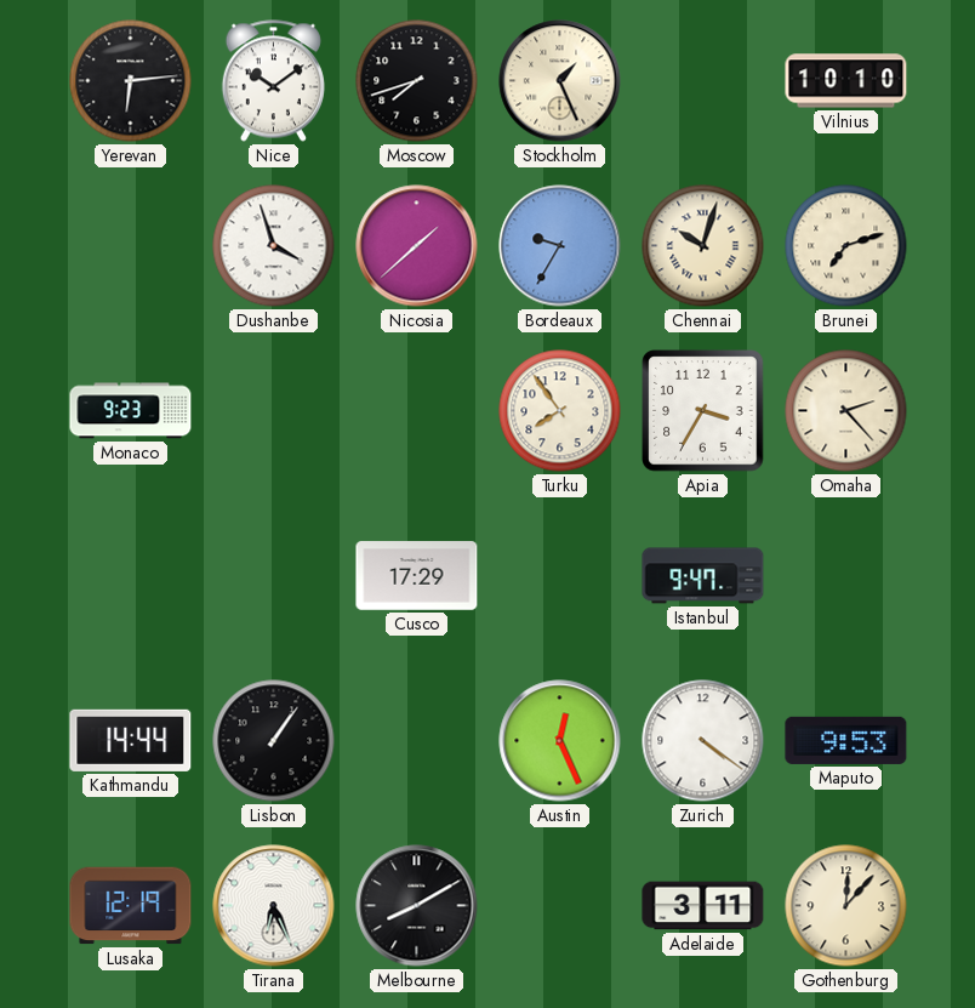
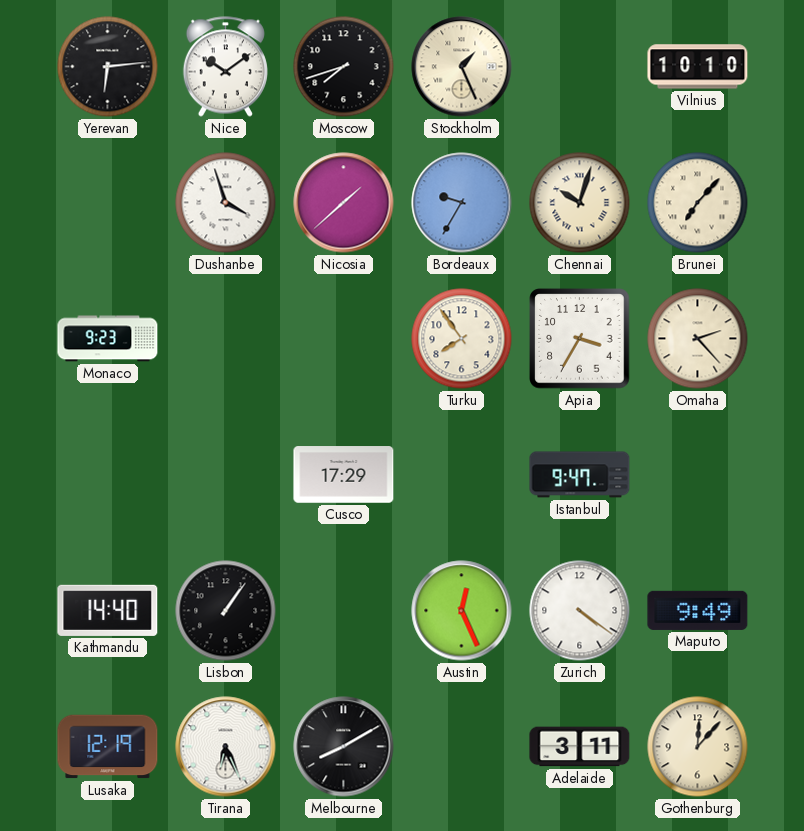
Brunei: 7:12 -> 7:07 (698, 203)
Kathmandu: 14:44 -> 14:40 (108, 610)
Maputo: 9:53 -> 9:49 (698, 610)
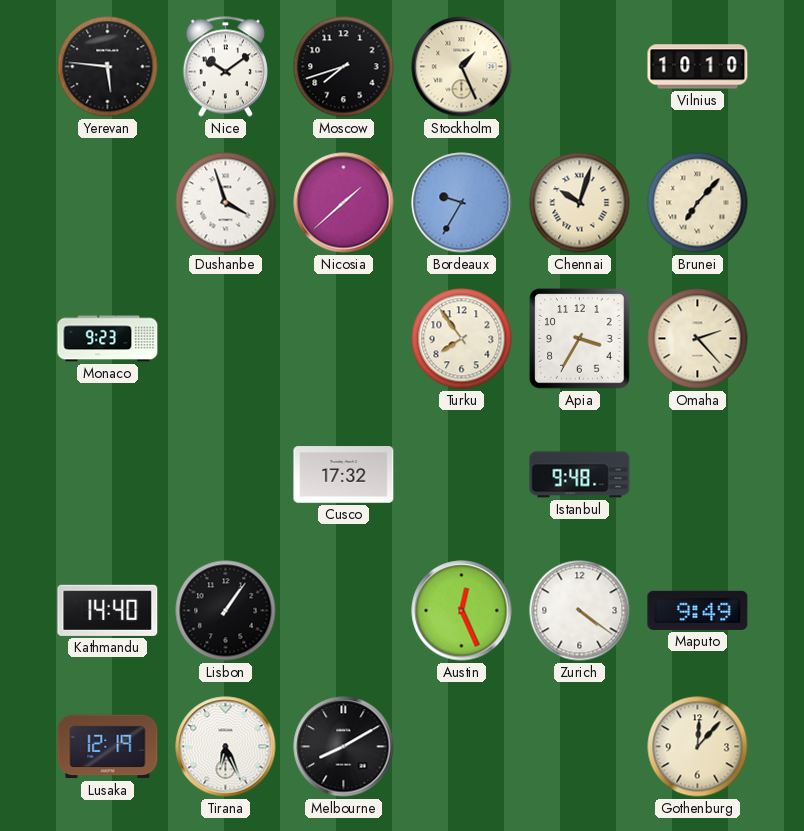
Yerevan: 6:14 -> 5:46 (108, 67)
Cusco: 17:29 -> 17:32 (344, 475)
Istanbul: 9:47 -> 9:48 (580, 475)
Adelaide: 3:11 -> none (580, 747)
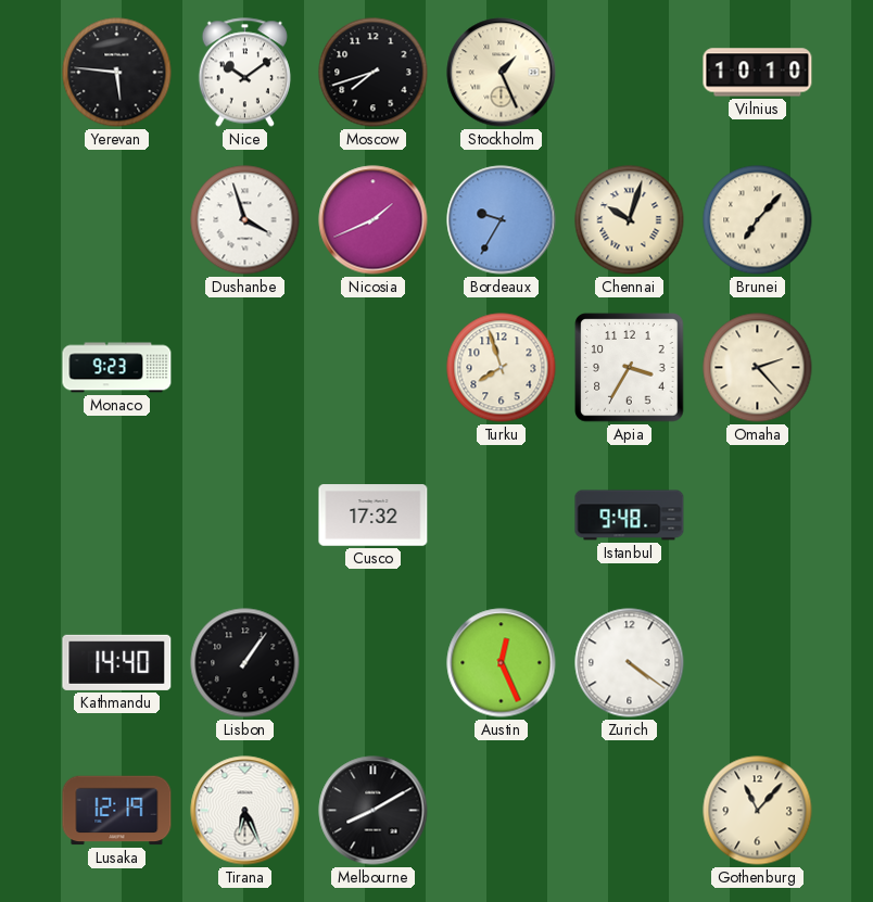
Nicosia: 1:38 -> 1:41 (374, 220)
Turku: 7:54 -> 7:57 (502, 368)
Maputo: 9:49 -> none (698, 610)
Gothenburg: 12:07 -> 11:07 (758, 811)
